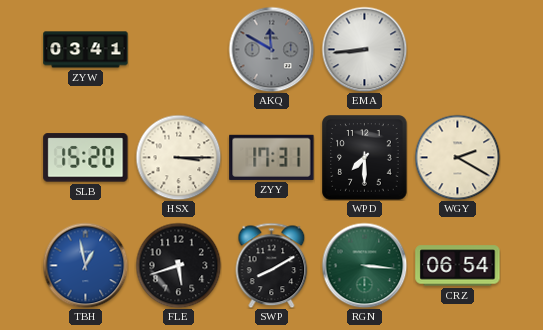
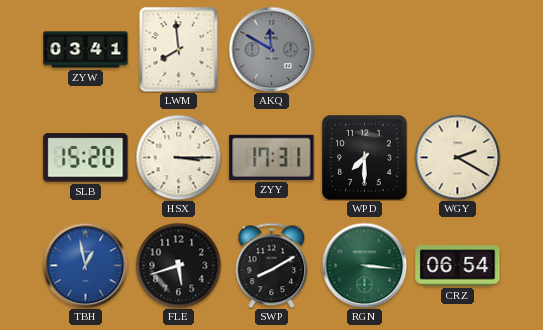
LWM: none -> 7:59 (179, 49)
EMA: 8:44 -> none (364, 49)
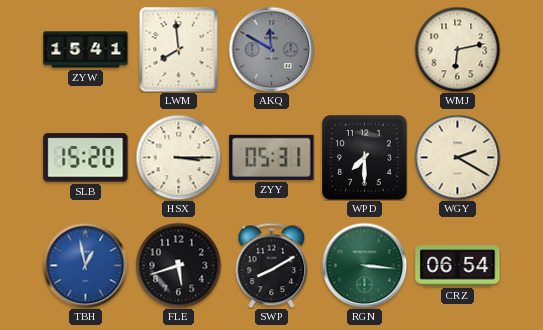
ZYW: 03:41 -> 15:41 (86, 50)
WMJ: none -> 6:13 (457, 49)
ZYY: 17:31 -> 05:31 (272, 157)
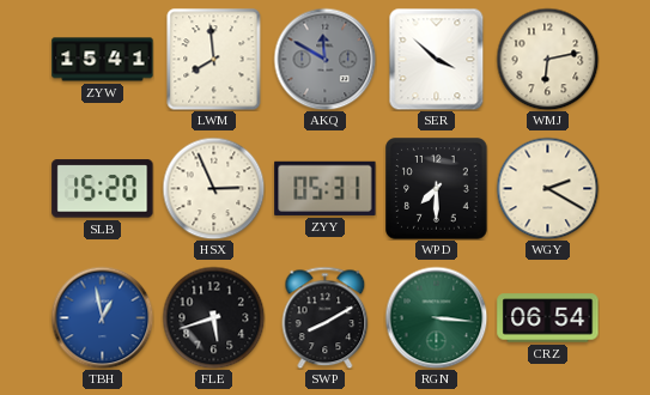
SER: none -> 3:52 (437, 59)
HSX: 3:15 -> 2:56 (213, 188)
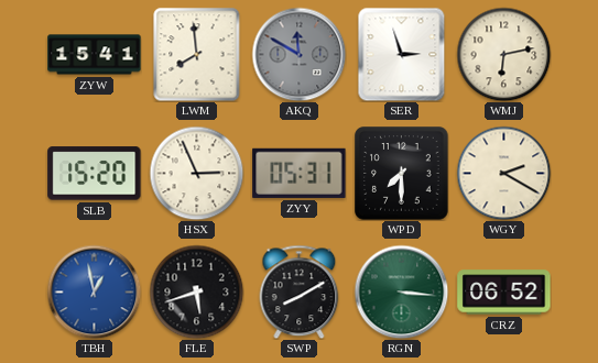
SER: 3:52 -> 2:57 (402, 54)
CRZ: 06:54 -> 06:52 (504, 293)
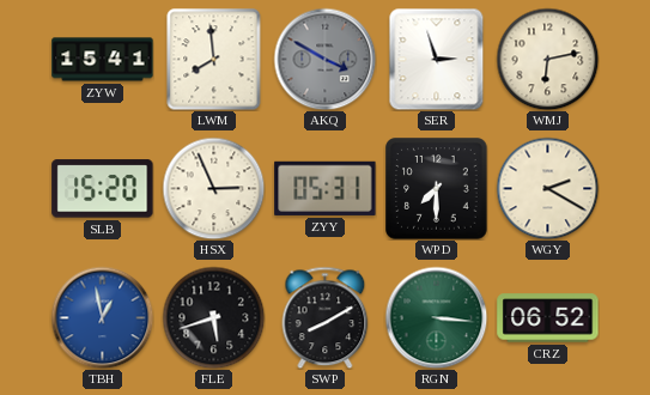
AKQ: 11:50 -> 3:50 (324, 59)
